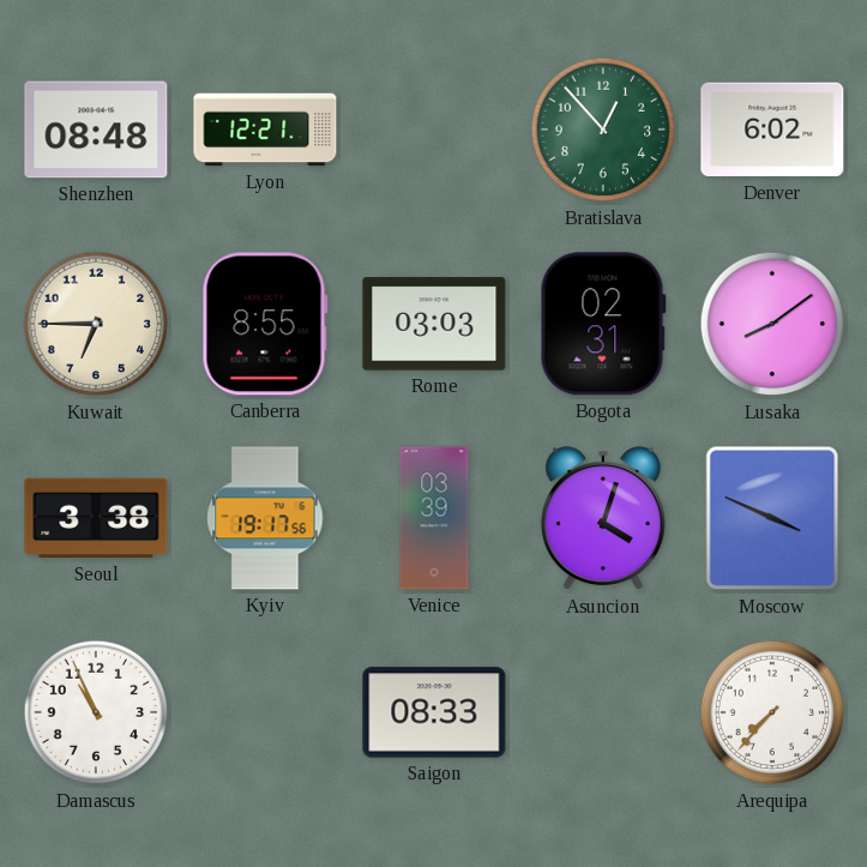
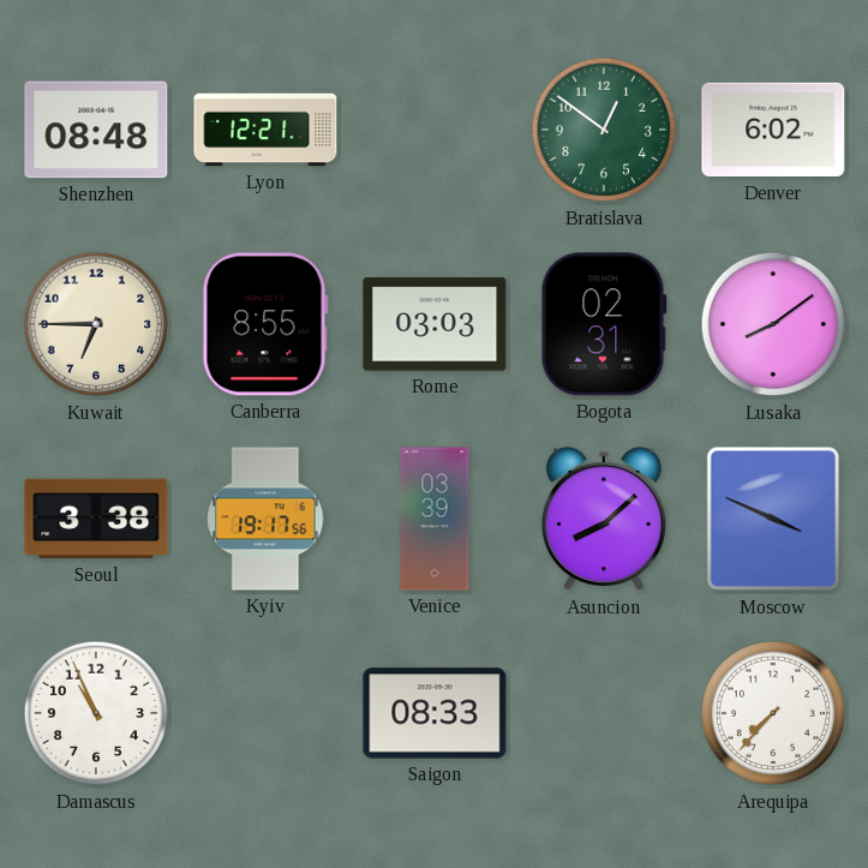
Bratislava: 12:53 -> 12:51 (604, 130)
Asuncion: 4:03 -> 8:08 (604, 520)
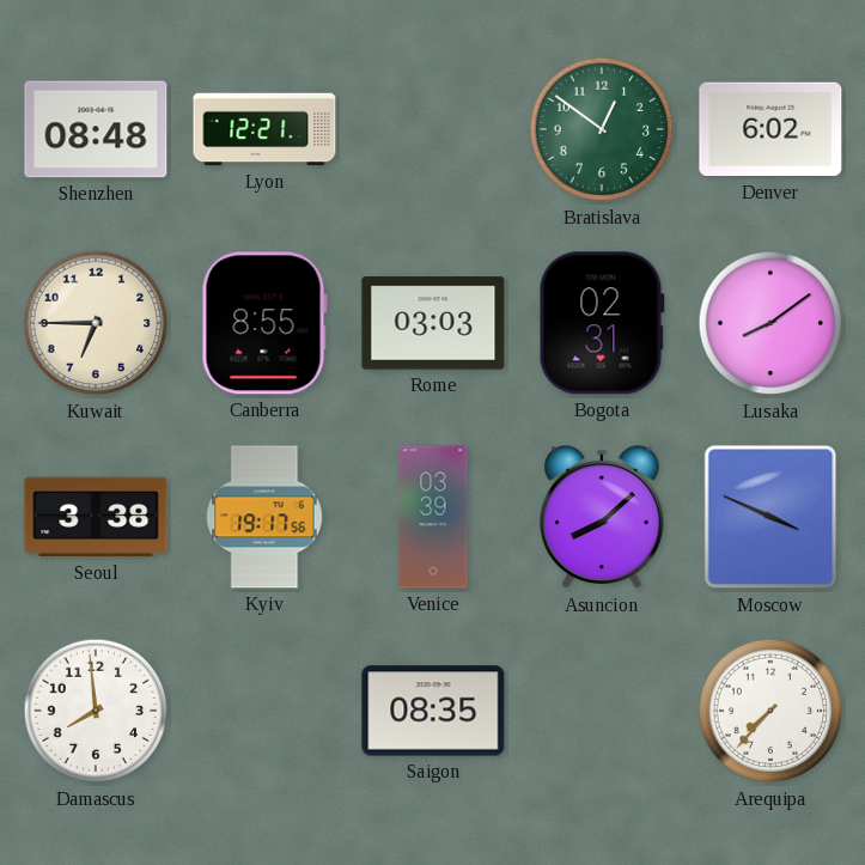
Damascus: 10:56 -> 7:59 (96, 711)
Saigon: 08:33 -> 08:35 (433, 711)
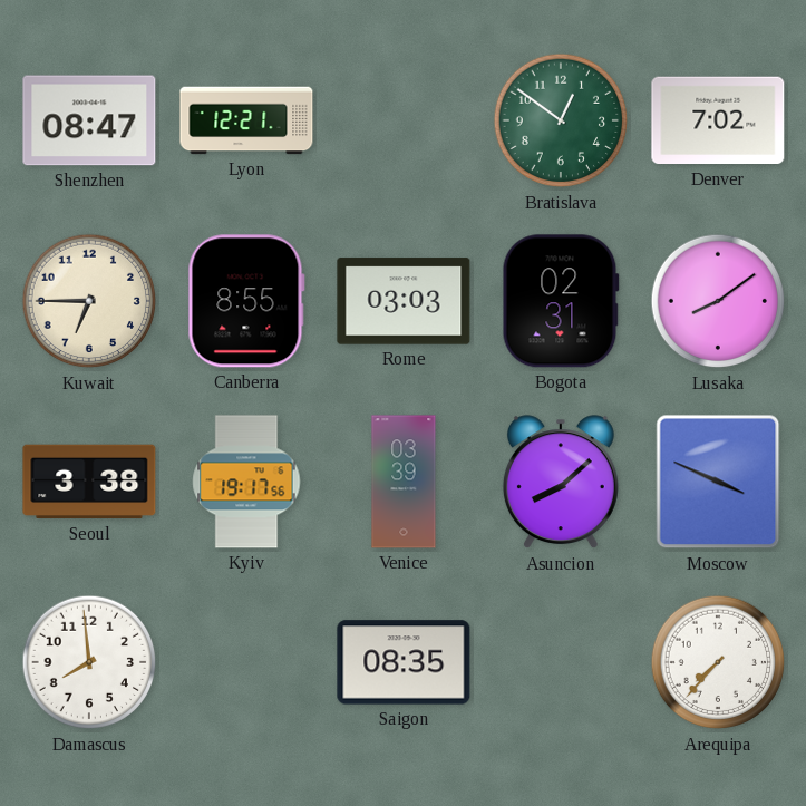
Shenzhen: 08:48 -> 08:47 (89, 120)
Denver: 6:02 -> 7:02 (718, 120)
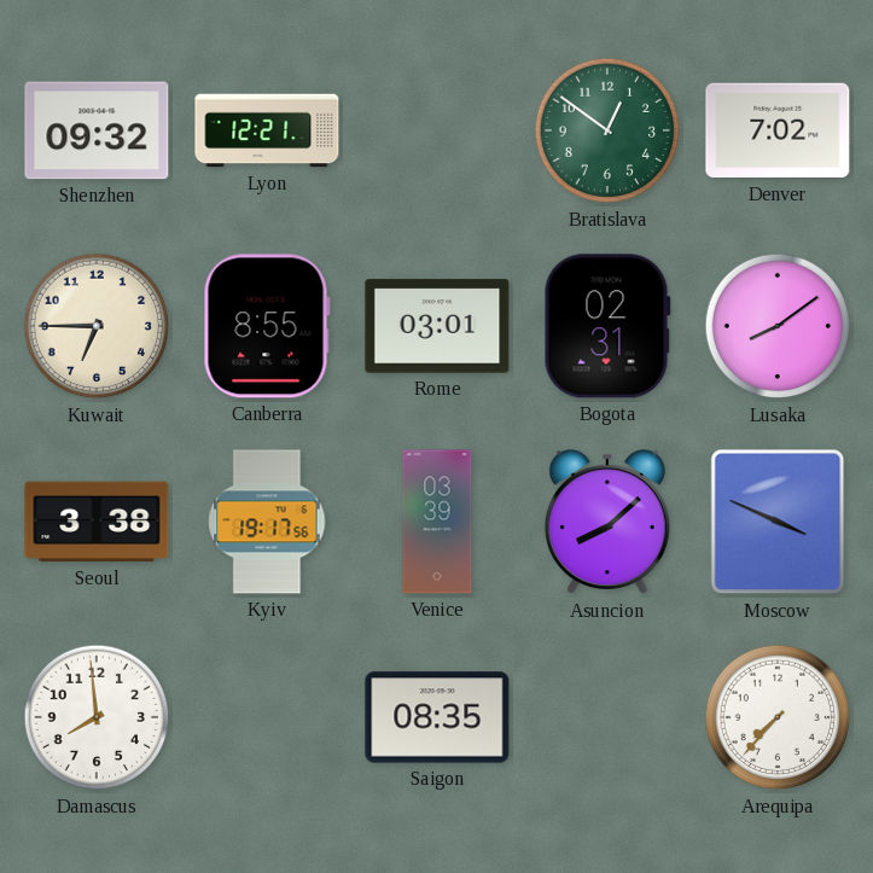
Shenzhen: 08:47 -> 09:32 (97, 130)
Rome: 03:03 -> 03:01 (437, 326)
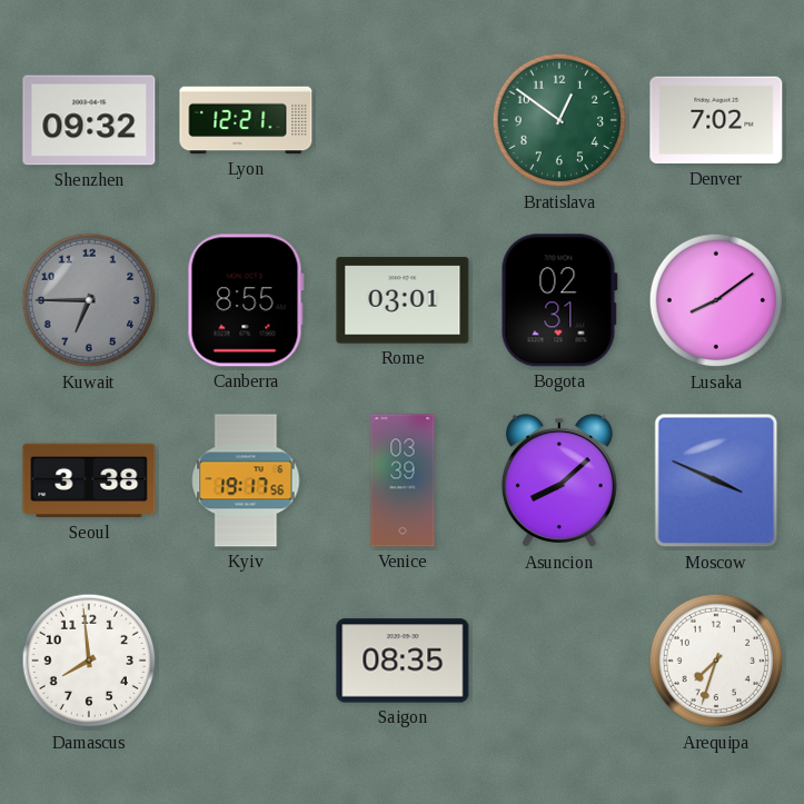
Kuwait dial: cream -> grey (89, 300)
Arequipa: 7:37 -> 7:33 (716, 661)
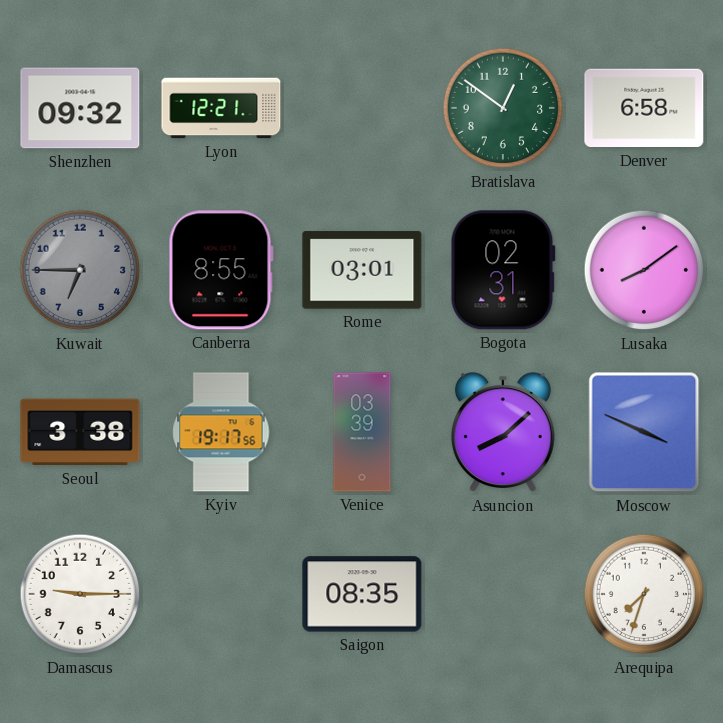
Denver: 7:02 -> 6:58 (644, 108)
Damascus: 7:59 -> 9:15 (80, 594)
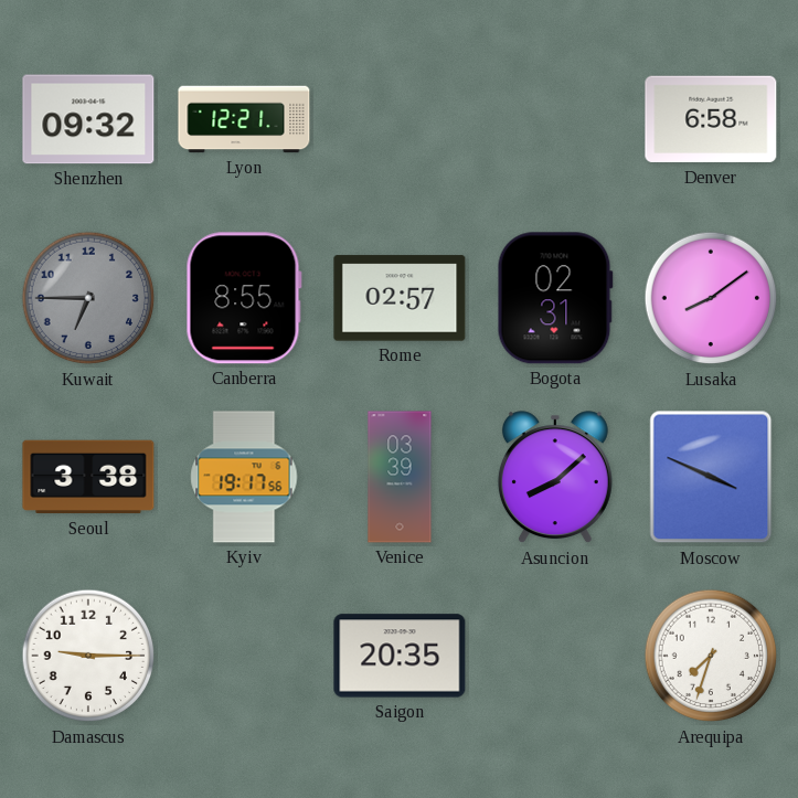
Bratislava: 12:51 -> none (503, 108)
Rome: 03:01 -> 02:57 (400, 298)
Saigon: 08:35 -> 20:35 (400, 656)
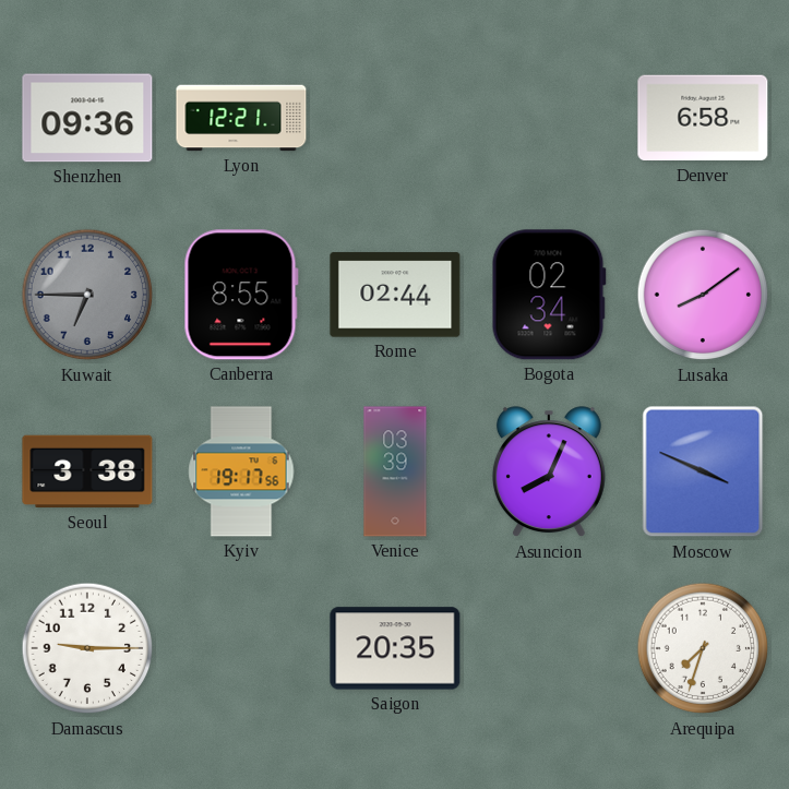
Shenzhen: 09:32 -> 09:36 (87, 118)
Rome: 02:57 -> 02:44 (395, 295)
Bogota: 02:31 -> 02:34 (549, 295)
Asuncion: 8:08 -> 8:04 (549, 473)
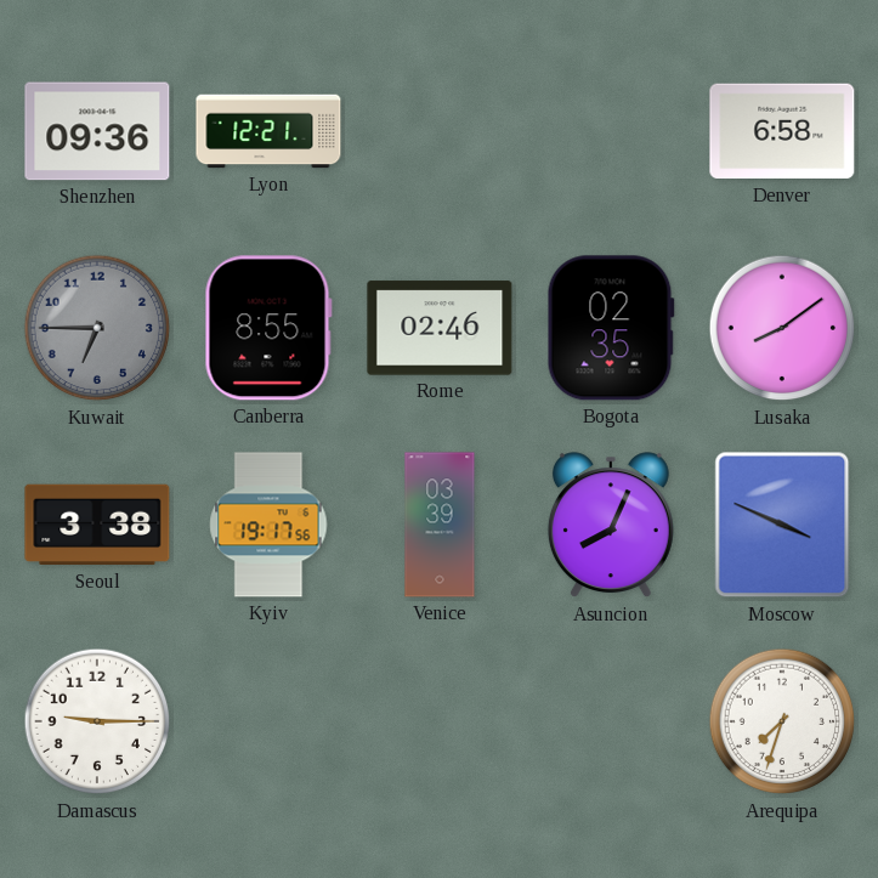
Rome: 02:44 -> 02:46 (440, 328)
Bogota: 02:34 -> 02:35 (611, 328)
Saigon: 20:35 -> none (395, 648)
